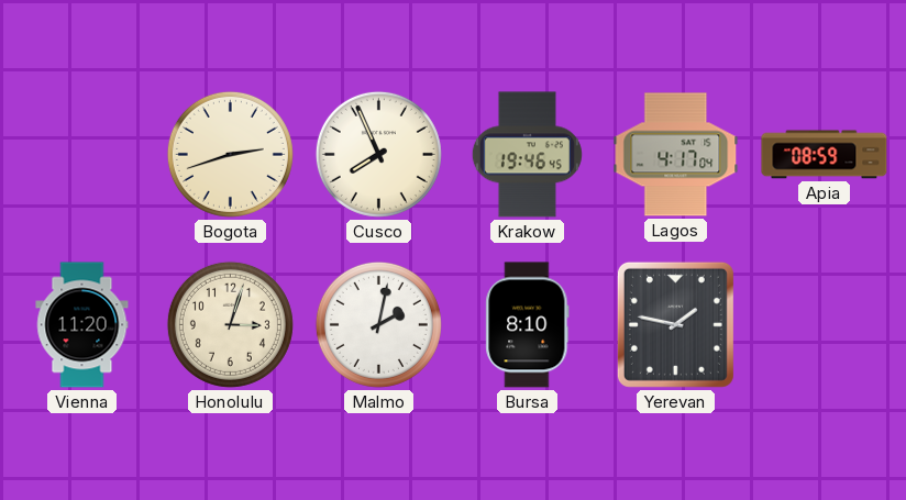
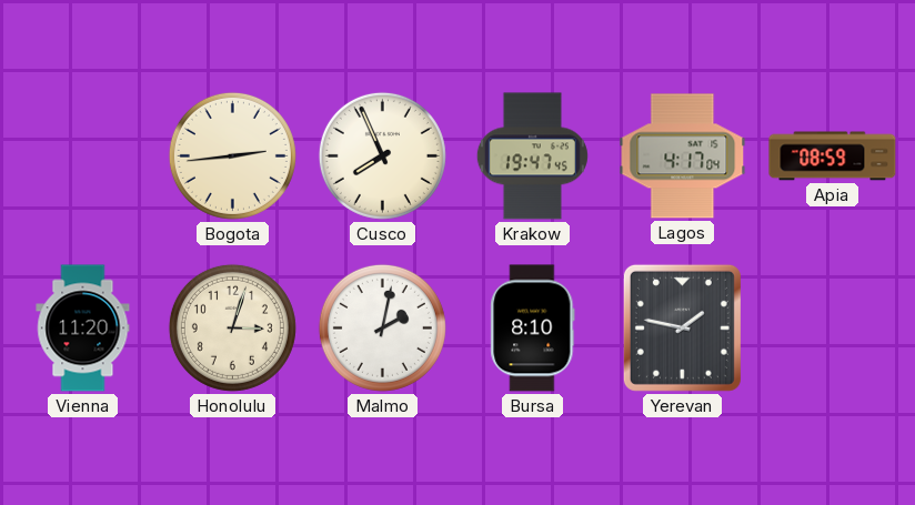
Bogota: 2:42 -> 2:44 (232, 155)
Krakow: 19:46 -> 19:47 (532, 156)
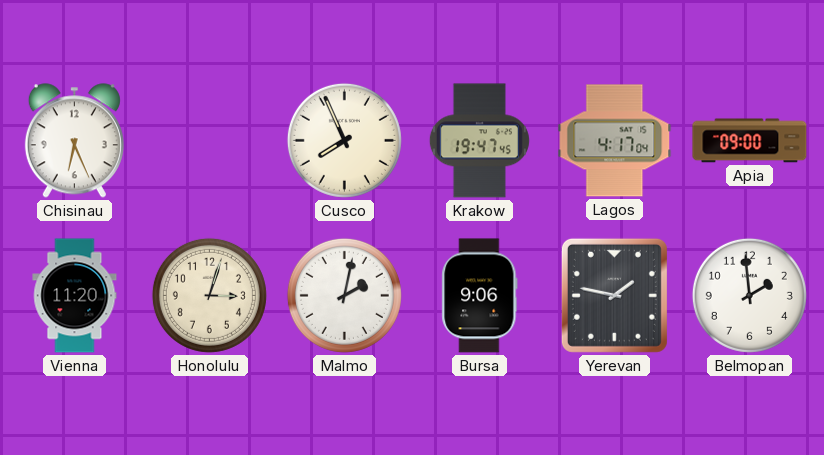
Chisinau: none -> 6:26 (74, 141)
Bogota: 2:44 -> none (232, 155)
Apia: 08:59 -> 09:00 (750, 141)
Bursa: 8:10 -> 9:06 (480, 296)
Belmopan: none -> 1:59 (749, 295)
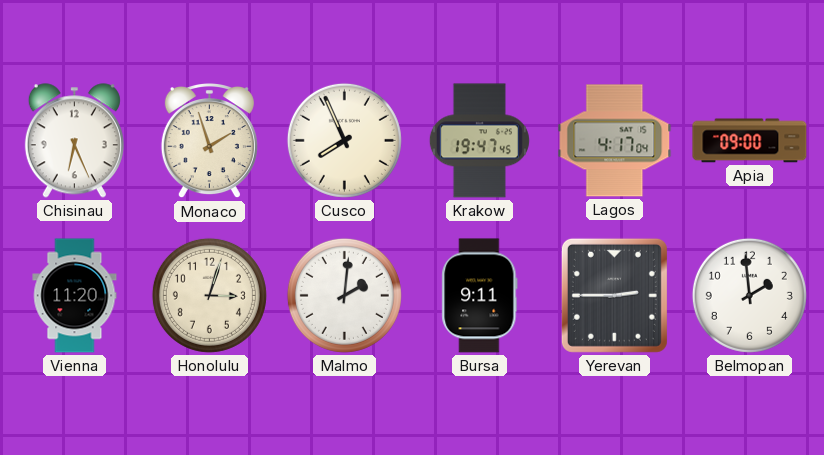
Monaco: none -> 1:57 (209, 142)
Malmo: 2:02 -> 2:01 (344, 295)
Bursa: 9:06 -> 9:11 (480, 296)
Yerevan: 1:47 -> 2:45 (614, 295)
